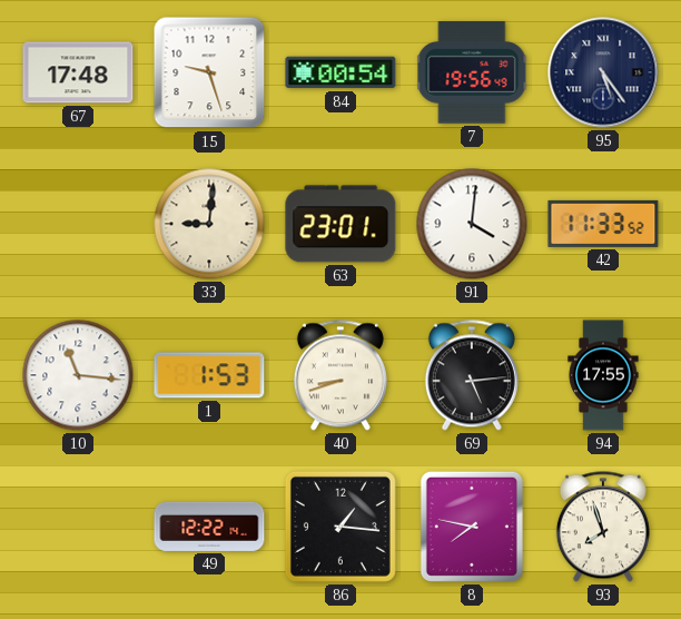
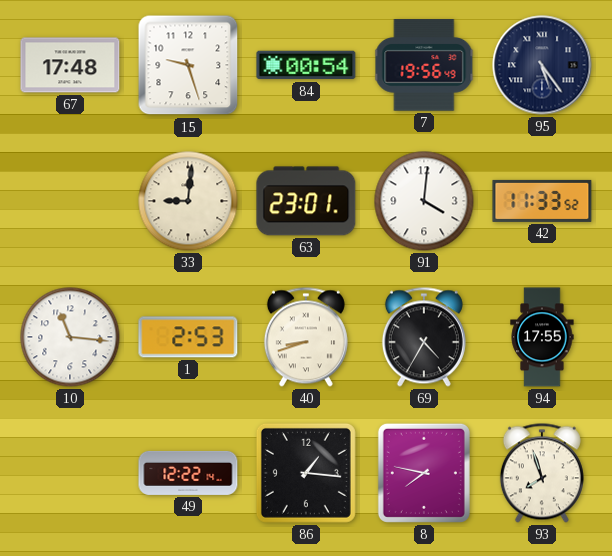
1: 1:53 -> 2:53 (188, 337)
69: 5:14 -> 4:35 (424, 337)
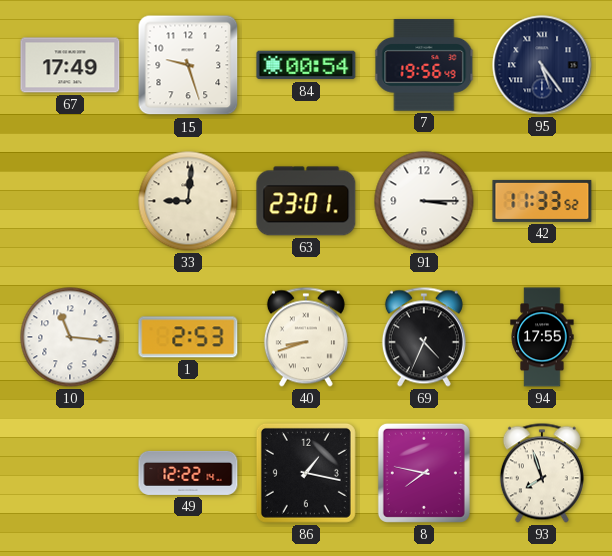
67: 17:48 -> 17:49 (70, 65)
91: 4:01 -> 3:15 (424, 201)
69: 4:35 -> 4:34 (424, 337)
86: 1:16 -> 1:17 (306, 473)
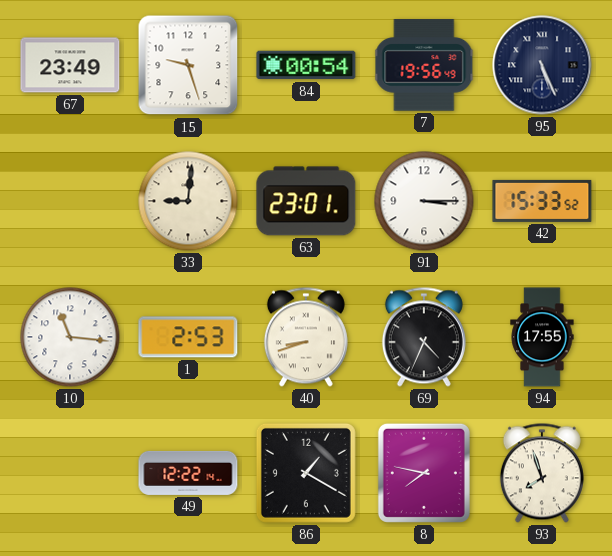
67: 17:49 -> 23:49 (70, 65)
95: 5:24 -> 5:26 (542, 65)
42: 11:33 -> 15:33 (542, 201)
86: 1:17 -> 1:20 (306, 473)
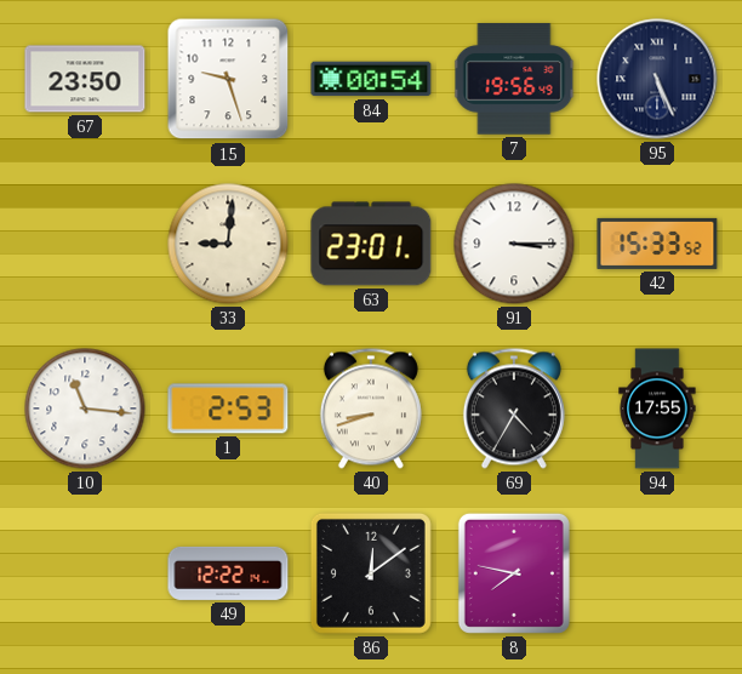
67: 23:49 -> 23:50 (85, 79)
69: 4:34 -> 4:35 (514, 409)
86: 1:20 -> 12:09 (371, 573)
93: 7:57 -> none (542, 473)
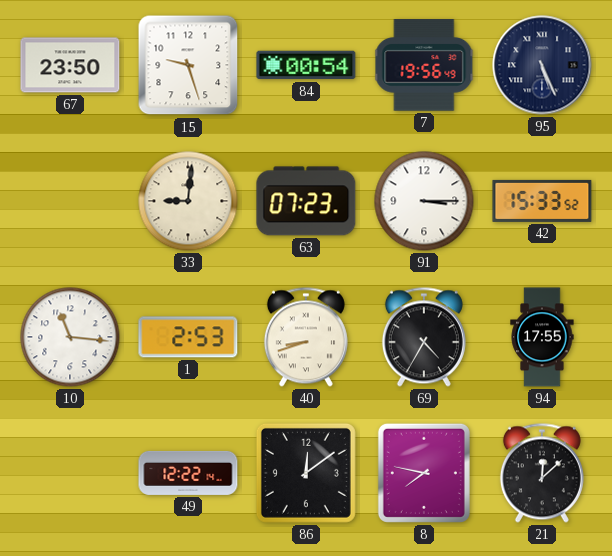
63: 23:01 -> 07:23 (306, 201)
21: none -> 12:08 (542, 473)
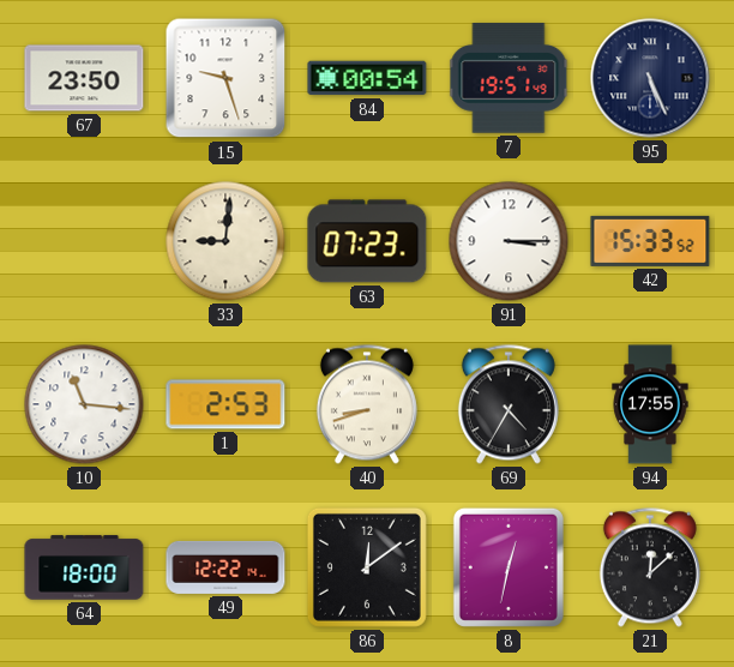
7: 19:56 -> 19:51 (509, 78)
64: none -> 18:00 (84, 567)
8: 7:47 -> 12:32 (509, 567)
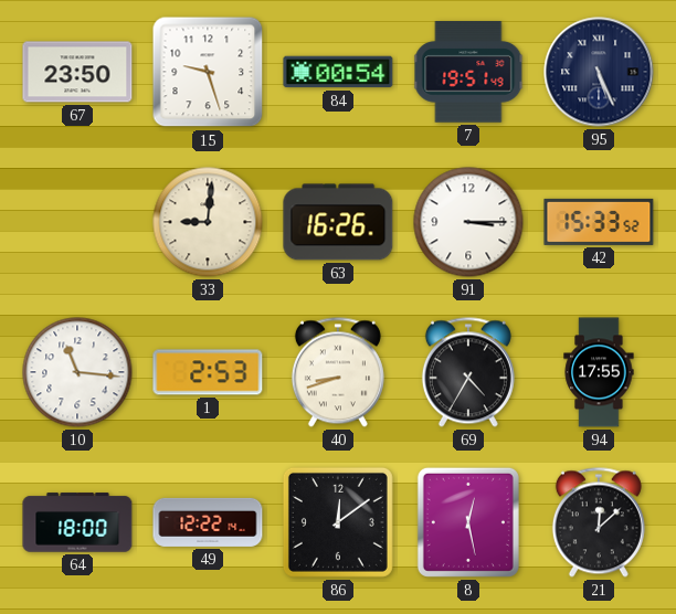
63: 07:23 -> 16:26 (338, 222)
8: 12:32 -> 12:28 (468, 522)
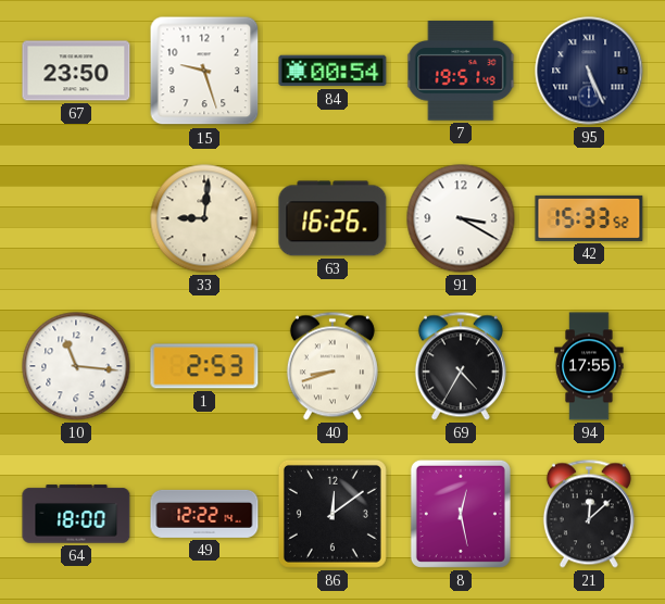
91: 3:15 -> 3:20 (461, 218)
